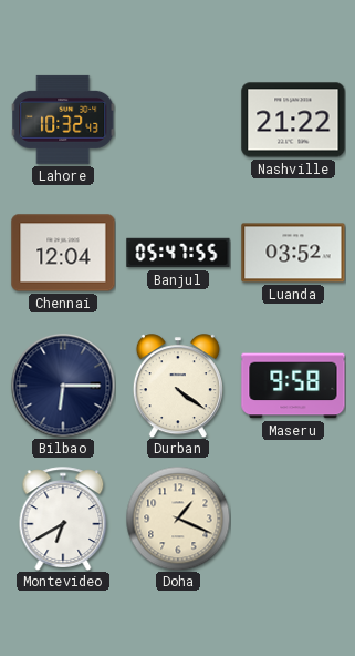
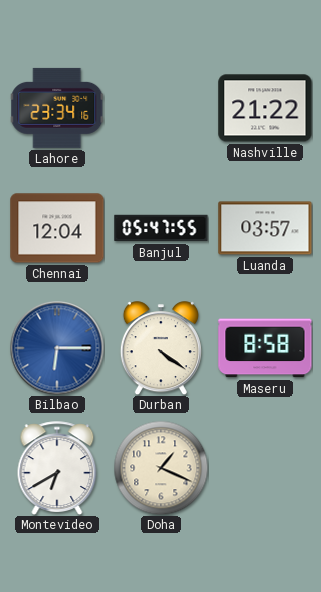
Lahore: 10:32 -> 23:34 (57, 108)
Luanda: 03:52 -> 03:57 (265, 228)
Bilbao dial: navy -> blue (57, 348)
Maseru: 9:58 -> 8:58 (265, 348)
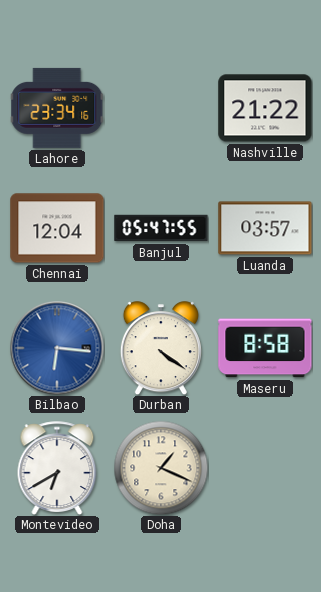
Bilbao: 6:15 -> 6:16 (57, 348)
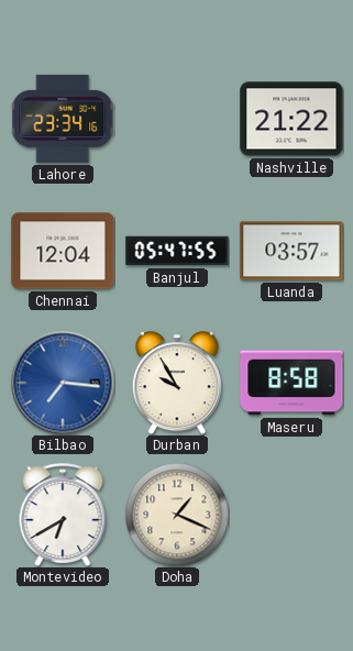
Bilbao: 6:16 -> 7:16 (63, 383)
Durban: 4:21 -> 9:55 (177, 383)
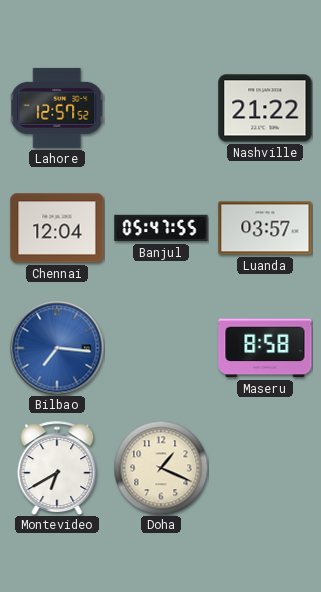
Lahore: 23:34 -> 12:57 (57, 108)
Durban: 9:55 -> none (177, 383)
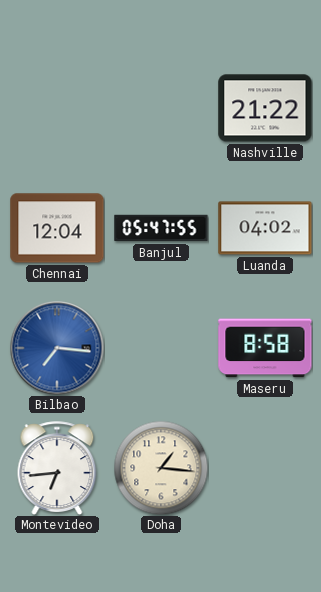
Lahore: 12:57 -> none (57, 108)
Luanda: 03:57 -> 04:02 (265, 228)
Montevideo: 6:40 -> 6:44 (57, 468)
Doha: 1:19 -> 1:16 (161, 468)
